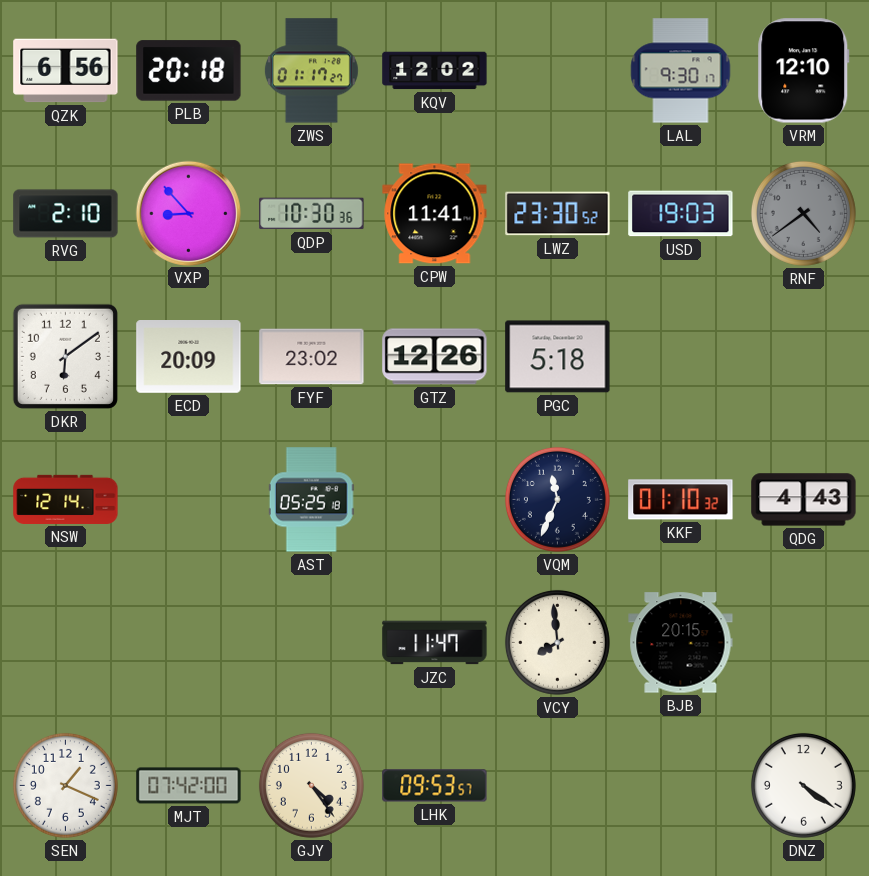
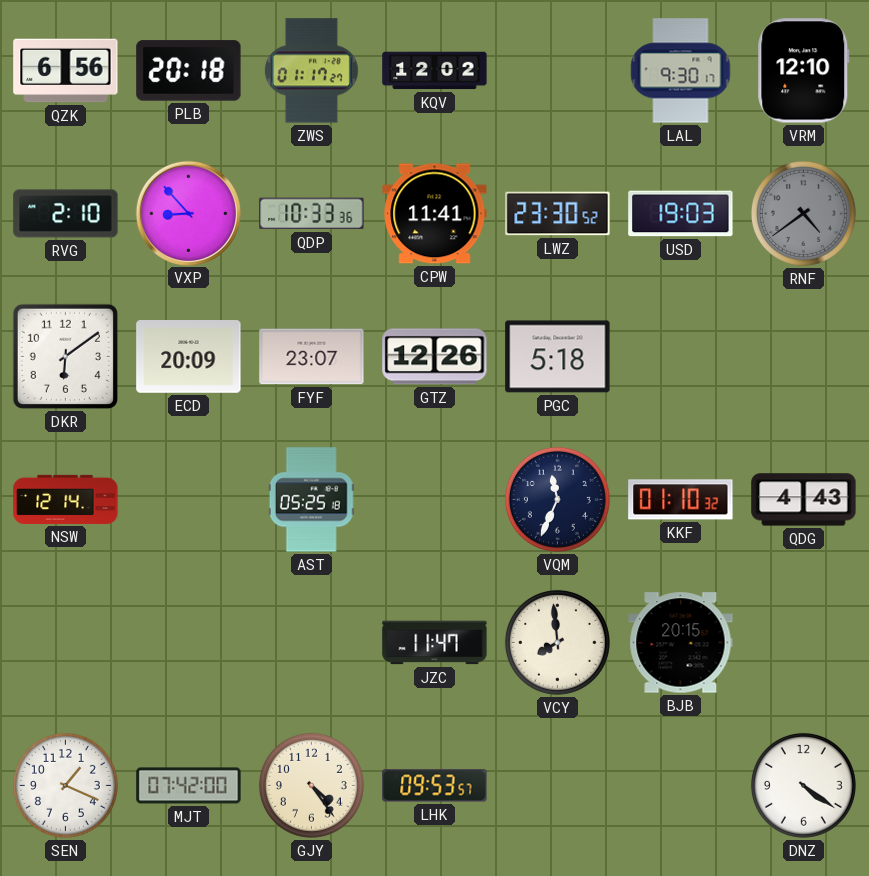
QDP: 10:30 -> 10:33 (312, 214)
FYF: 23:02 -> 23:07 (312, 357)
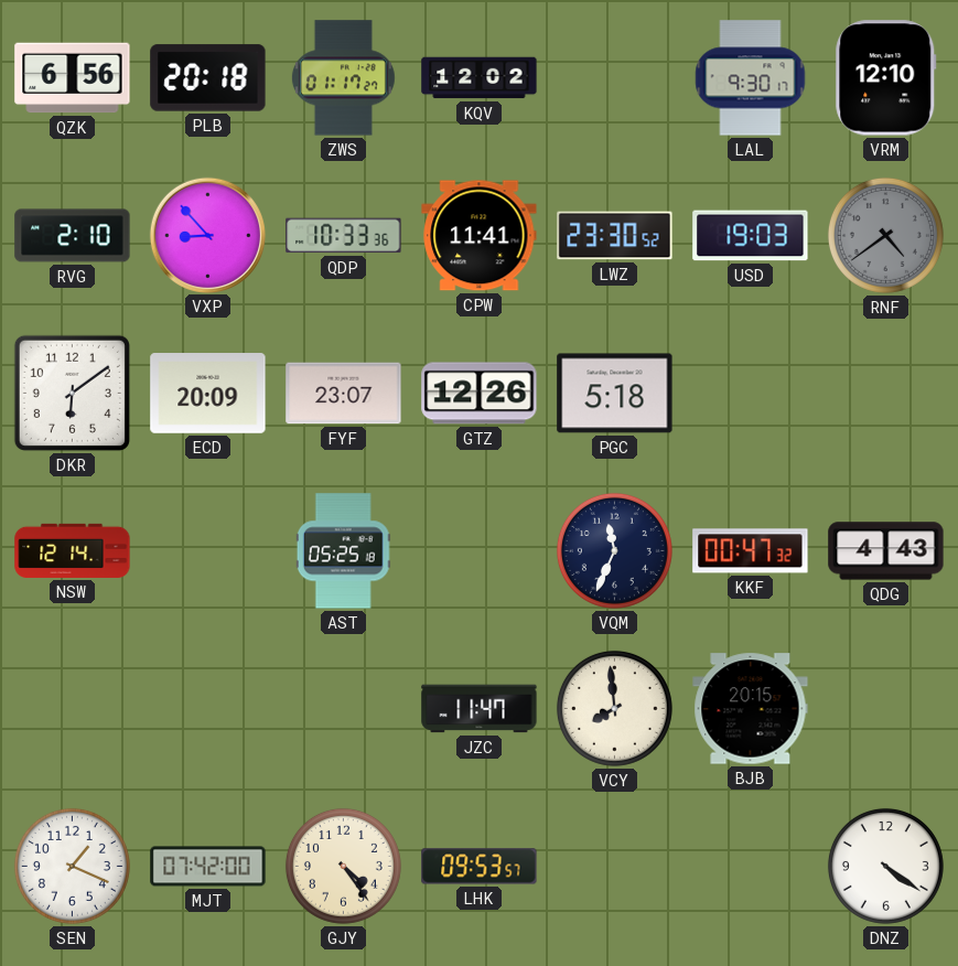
KKF: 01:10 -> 00:47 (751, 551)
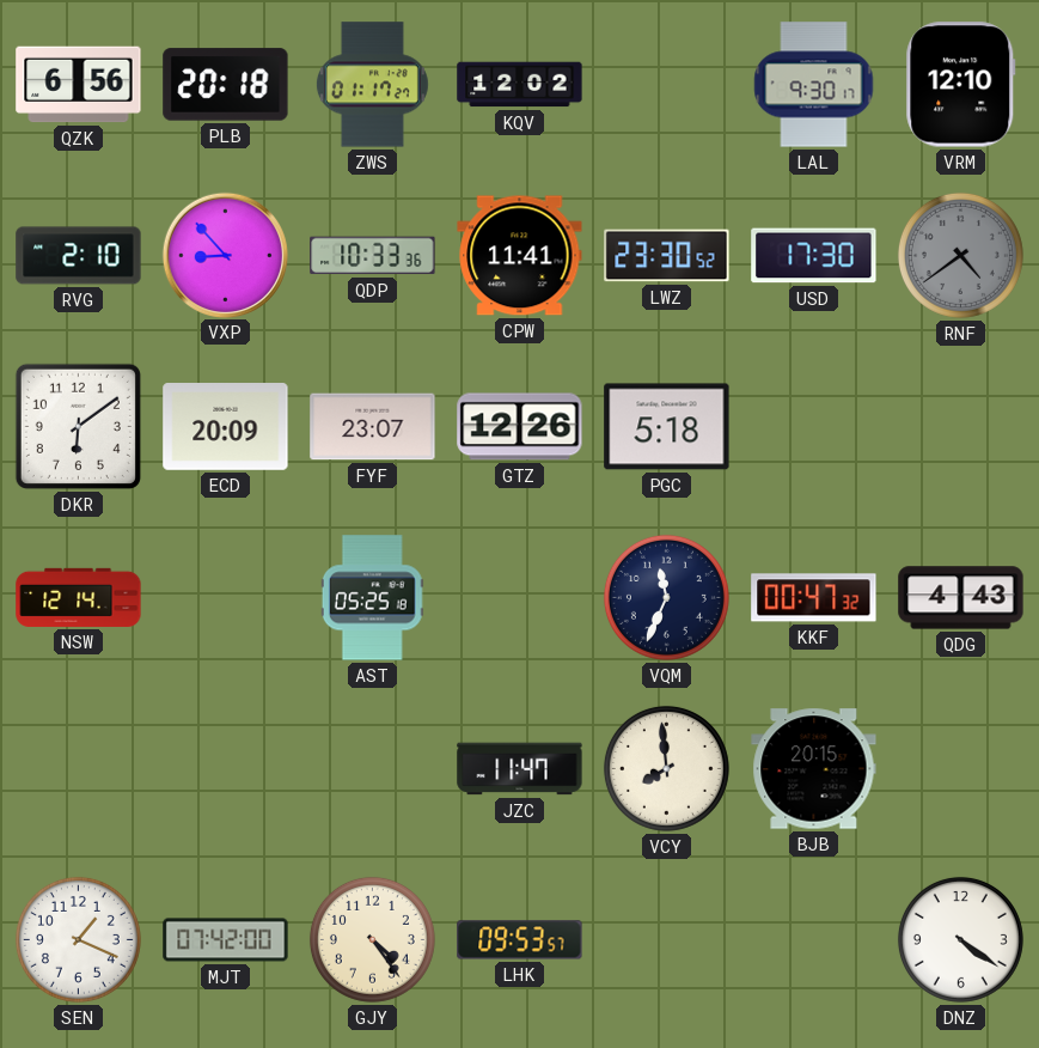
USD: 19:03 -> 17:30 (814, 256)
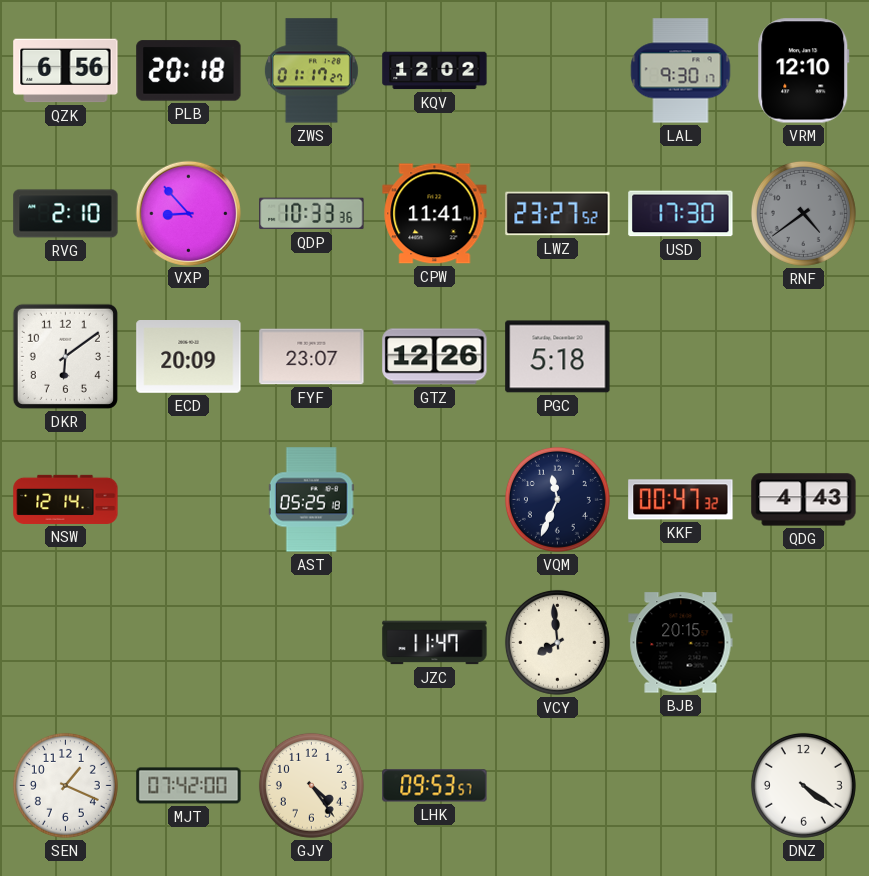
LWZ: 23:30 -> 23:27 (558, 214)
